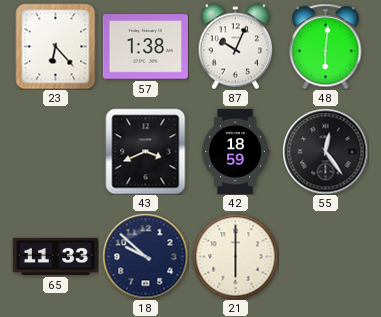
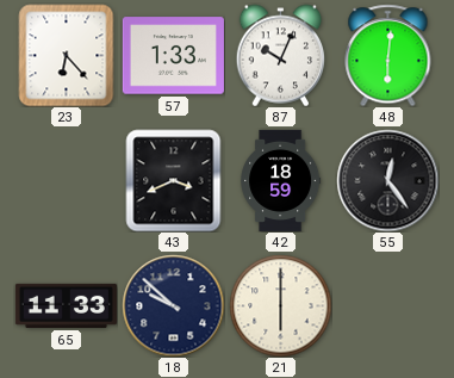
57: 1:38 -> 1:33 (173, 56)
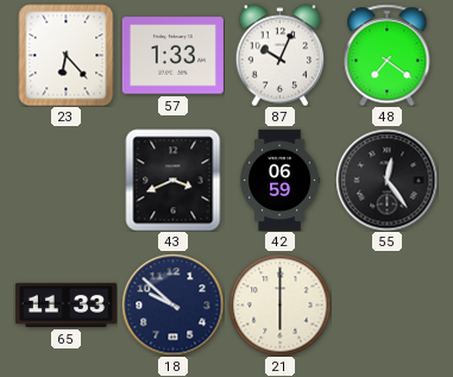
48: 6:01 -> 7:21 (388, 55)
42: 18:59 -> 06:59 (281, 180)
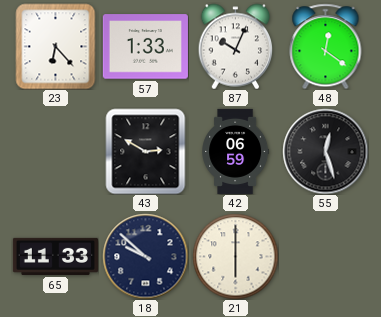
48: 7:21 -> 12:21 (326, 46)
43: 3:41 -> 2:50 (146, 151)
55: 12:24 -> 12:27 (325, 151)
